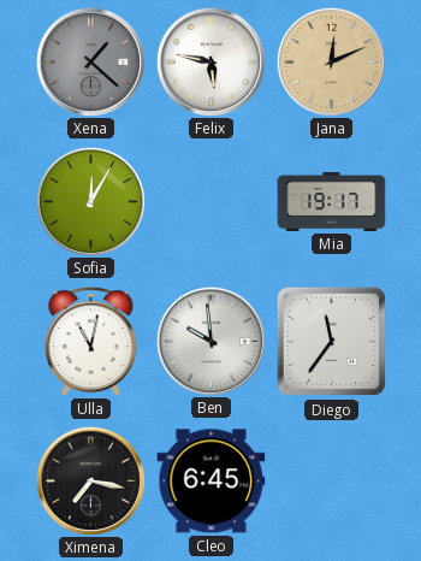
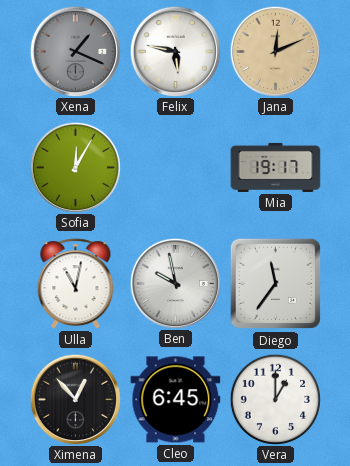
Xena: 1:22 -> 1:19 (75, 51)
Ben: 9:59 -> 9:58 (175, 283)
Ximena: 7:17 -> 12:53 (75, 399)
Vera: none -> 1:00 (275, 399)
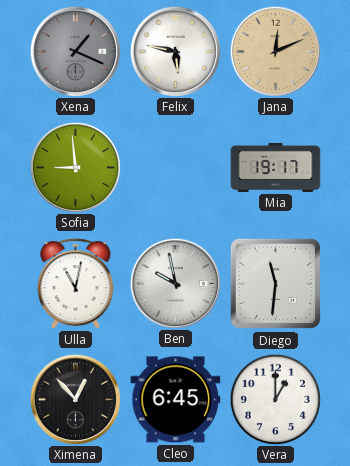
Sofia: 12:05 -> 8:59 (75, 167)
Diego: 11:36 -> 11:31 (276, 284)
